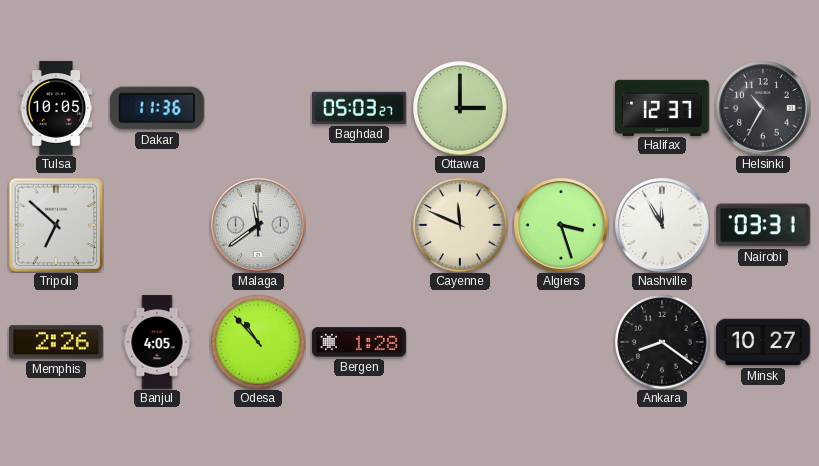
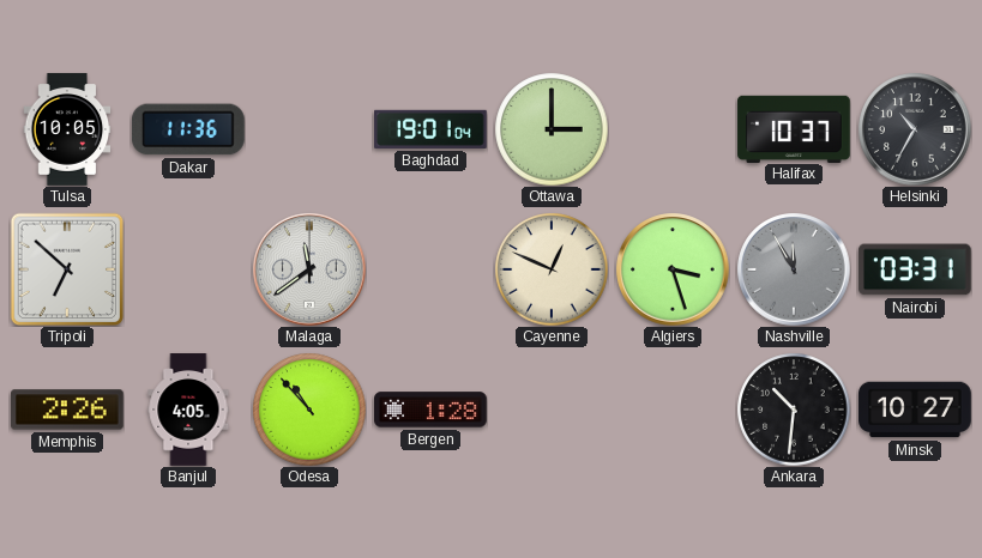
Baghdad: 05:03 -> 19:01 (432, 129)
Halifax: 12:37 -> 10:37 (794, 128)
Cayenne: 11:49 -> 12:49 (552, 269)
Nashville dial: white -> grey (794, 269)
Ankara: 8:21 -> 10:31 (794, 410)
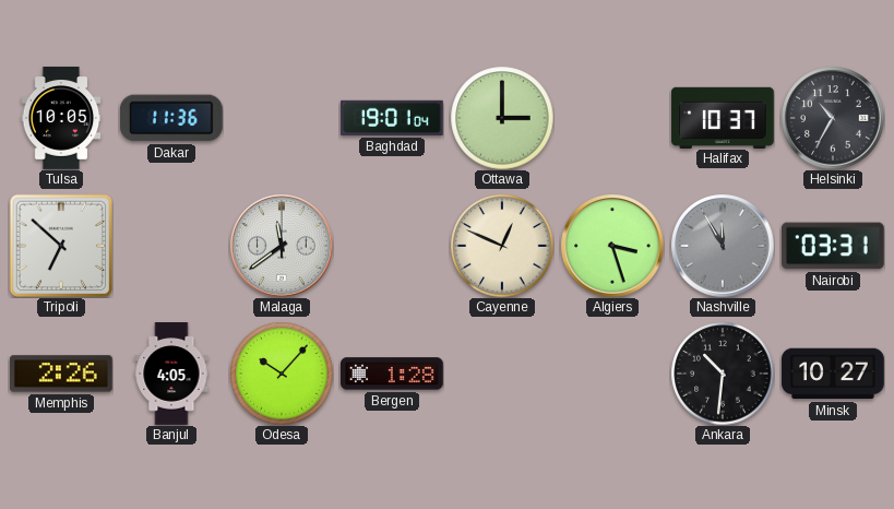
Odesa: 10:53 -> 10:07 (282, 374)
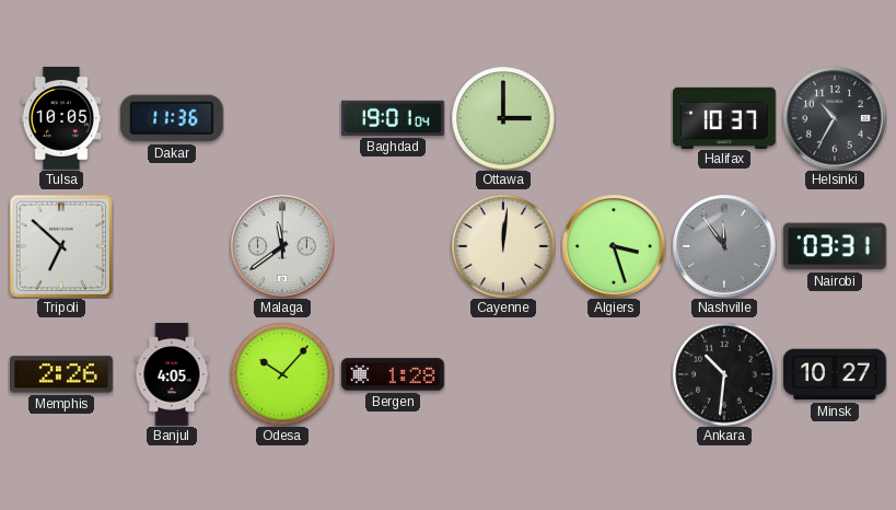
Cayenne: 12:49 -> 12:01 (503, 246)
Nashville: 11:55 -> 11:54 (724, 246)
